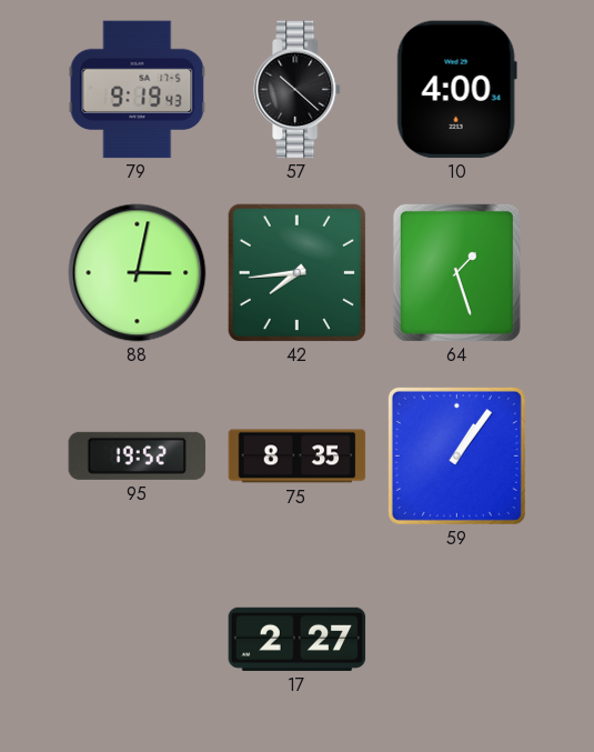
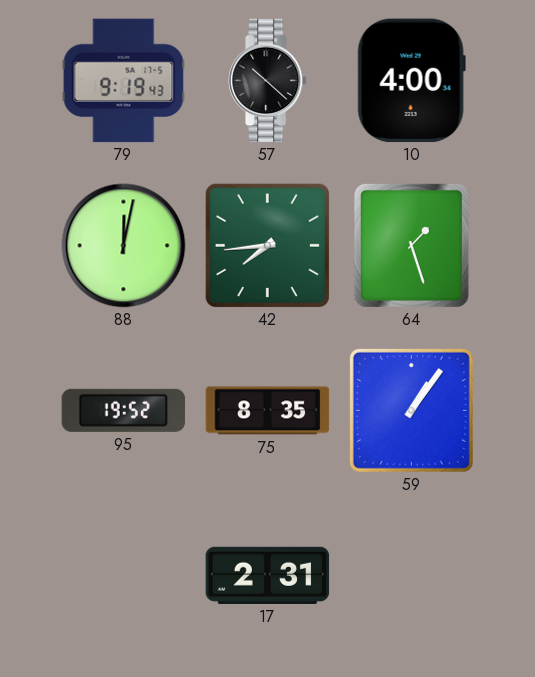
88: 3:02 -> 12:02 (124, 246)
17: 2:27 -> 2:31 (268, 575)
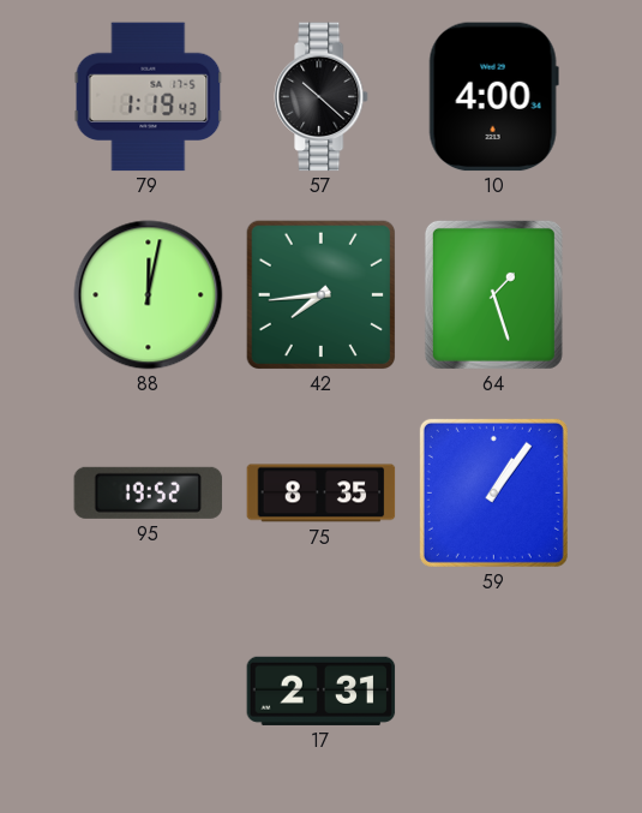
79: 9:19 -> 1:19 (149, 97)
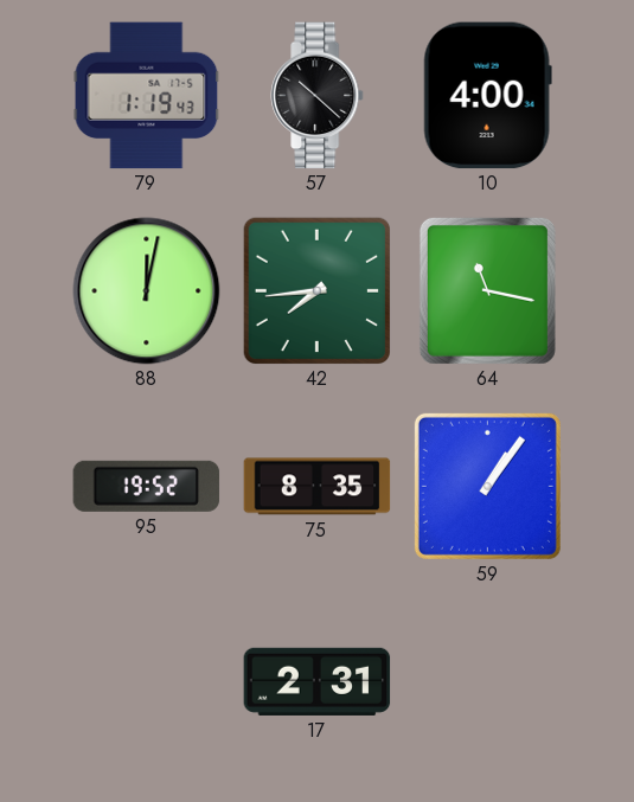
64: 1:27 -> 11:17 (487, 290)
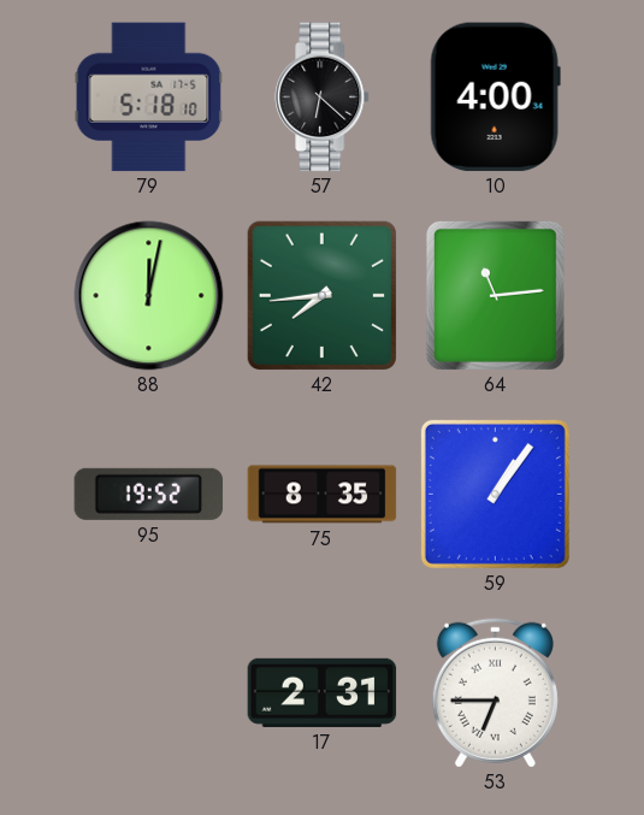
79: 1:19 -> 5:18 (149, 98)
57: 10:22 -> 6:22 (323, 98)
64: 11:17 -> 11:14 (495, 295)
53: none -> 6:45 (495, 692)
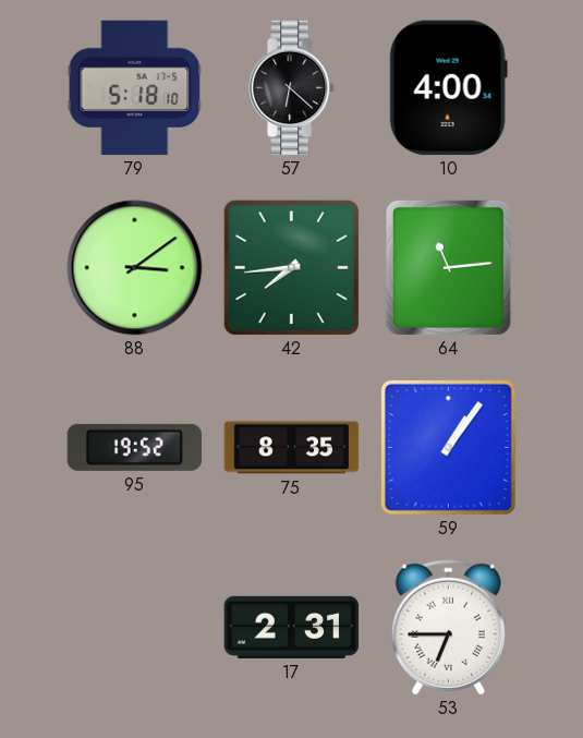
88: 12:02 -> 3:09 (135, 268)
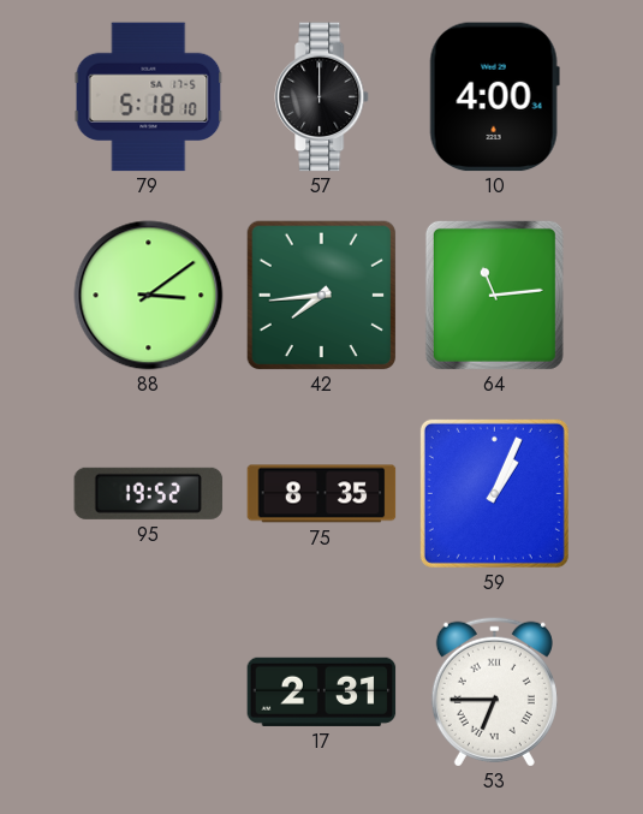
57: 6:22 -> 12:00 (322, 97)
59: 1:06 -> 1:04 (494, 493)
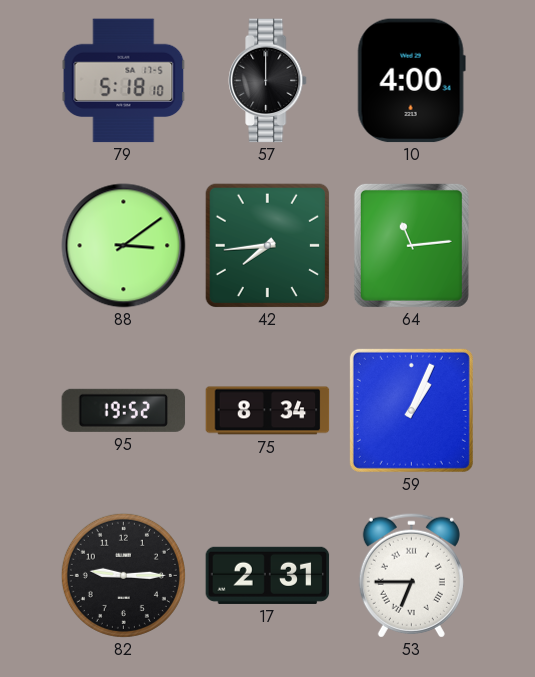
75: 8:35 -> 8:34 (268, 411)
82: none -> 9:15 (123, 575)
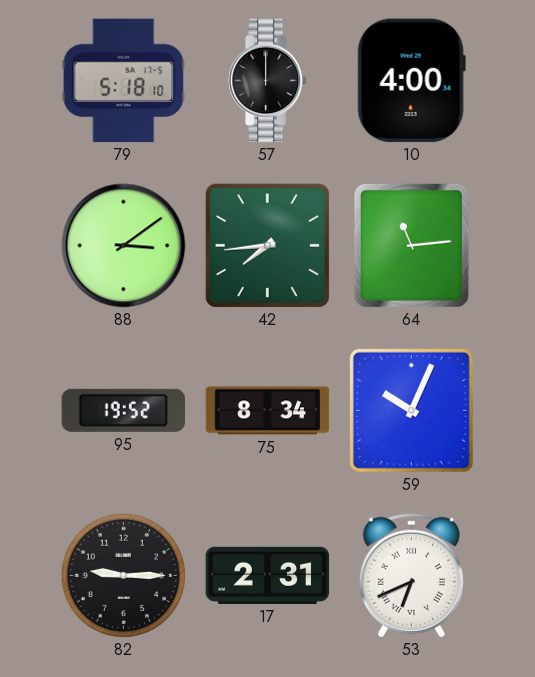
59: 1:04 -> 10:04 (411, 410)
53: 6:45 -> 6:41 (411, 575)
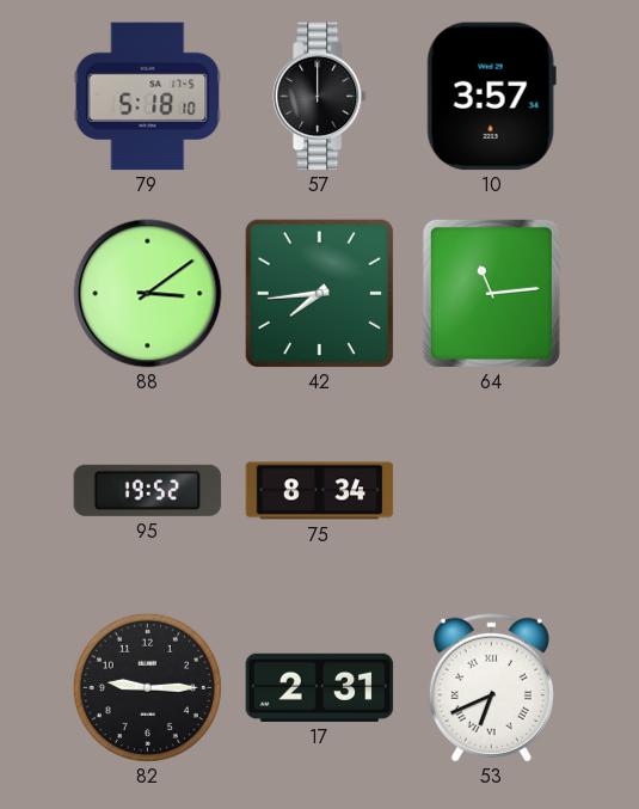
10: 4:00 -> 3:57 (491, 97)
59: 10:04 -> none (411, 410)
